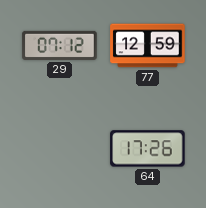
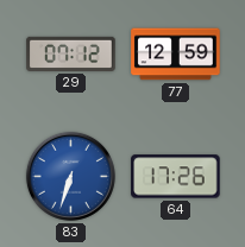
83: none -> 6:33 (70, 176)
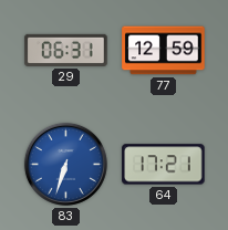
29: 07:12 -> 06:31 (66, 50)
64: 17:26 -> 17:21 (164, 165)
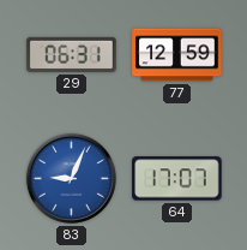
83: 6:33 -> 9:04 (71, 178)
64: 17:21 -> 17:07 (177, 179)
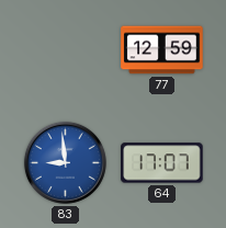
29: 06:31 -> none (72, 54)
83: 9:04 -> 8:59 (65, 162)
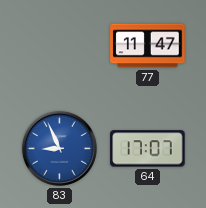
77: 12:59 -> 11:47 (148, 46)
83: 8:59 -> 8:56 (59, 148)
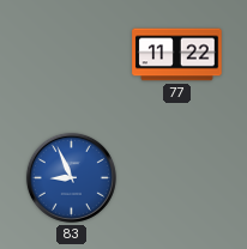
77: 11:47 -> 11:22 (177, 55)
64: 17:07 -> none (148, 149)
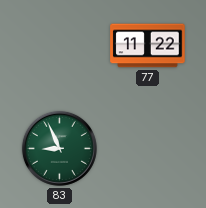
83 dial: blue -> green (59, 148)
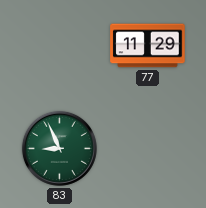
77: 11:22 -> 11:29 (148, 46)
